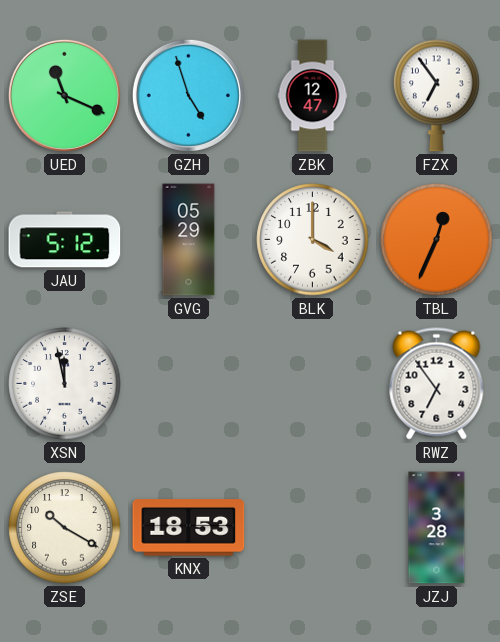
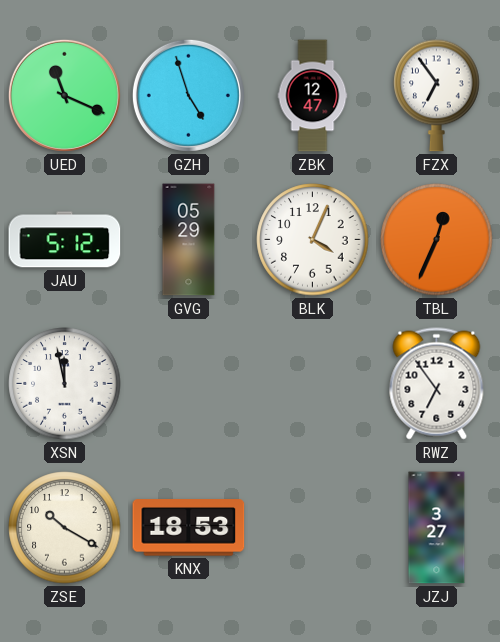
BLK: 4:00 -> 4:04 (313, 240)
JZJ: 3:28 -> 3:27 (437, 528)
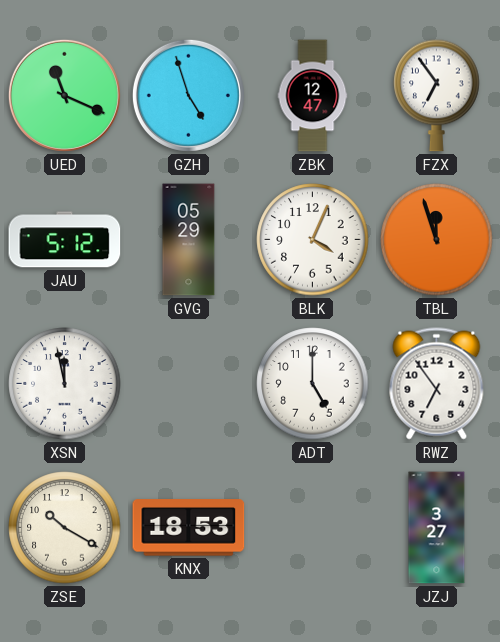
TBL: 12:34 -> 11:57 (437, 240)
ADT: none -> 5:00 (313, 384)
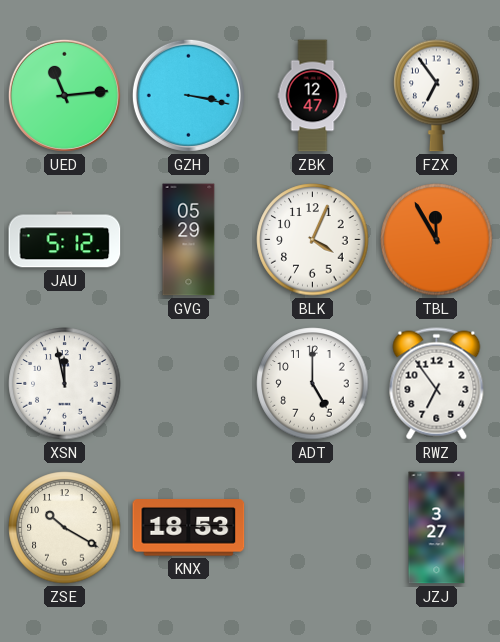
UED: 11:19 -> 11:14 (64, 95)
GZH: 4:57 -> 3:17 (188, 95)
TBL: 11:57 -> 11:55 (437, 240)
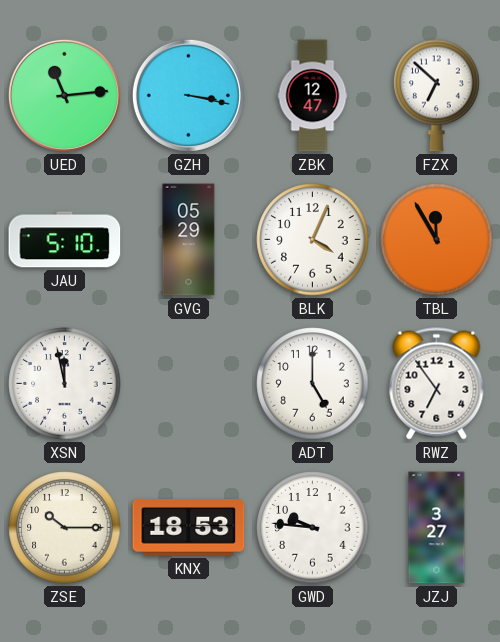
FZX: 6:54 -> 6:52 (437, 95)
JAU: 5:12 -> 5:10 (65, 240)
ZSE: 10:20 -> 10:15 (65, 528)
GWD: none -> 9:46 (313, 528)
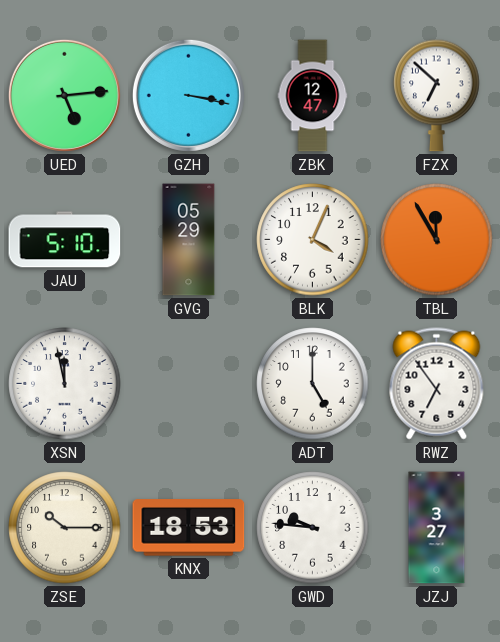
UED: 11:14 -> 5:14 (64, 95)
